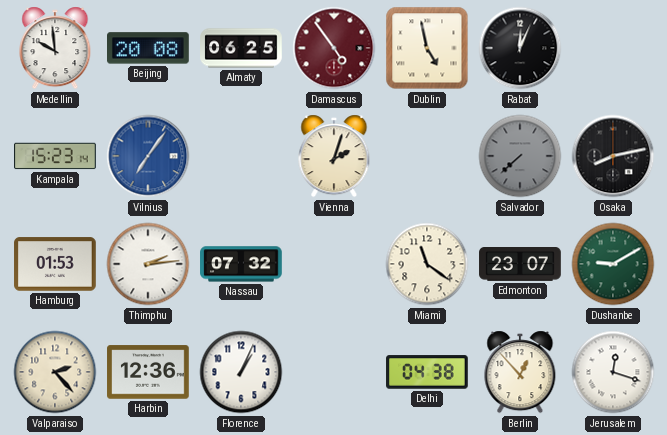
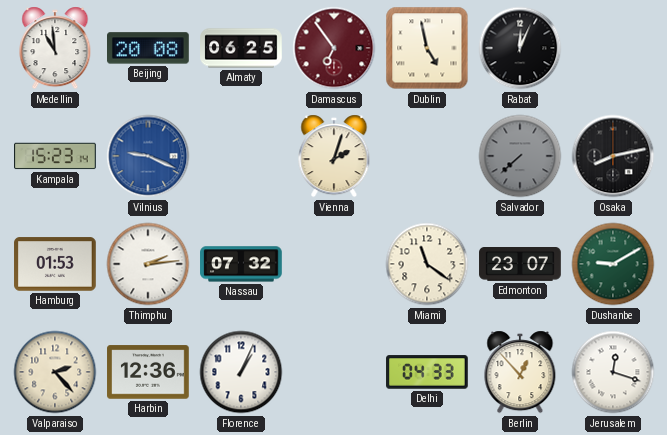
Medellin: 9:59 -> 10:59 (55, 48)
Damascus: 4:54 -> 6:54 (334, 48)
Vilnius: 7:06 -> 9:19 (148, 156)
Delhi: 04:38 -> 04:33 (427, 372)
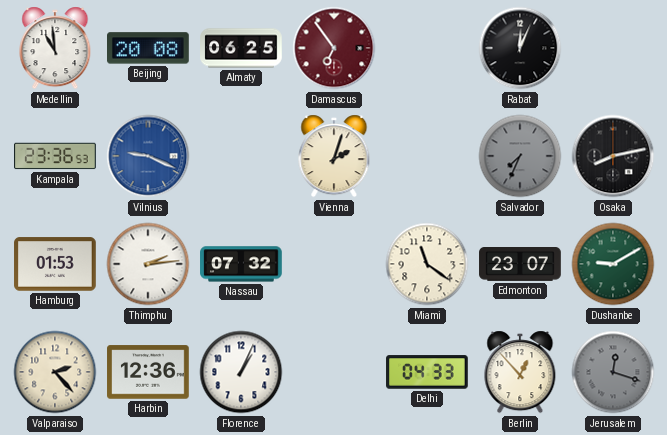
Dublin: 4:58 -> none (427, 48)
Kampala: 15:23 -> 23:36 (55, 156)
Salvador: 7:38 -> 7:34 (520, 156)
Jerusalem dial: white -> grey (613, 372)
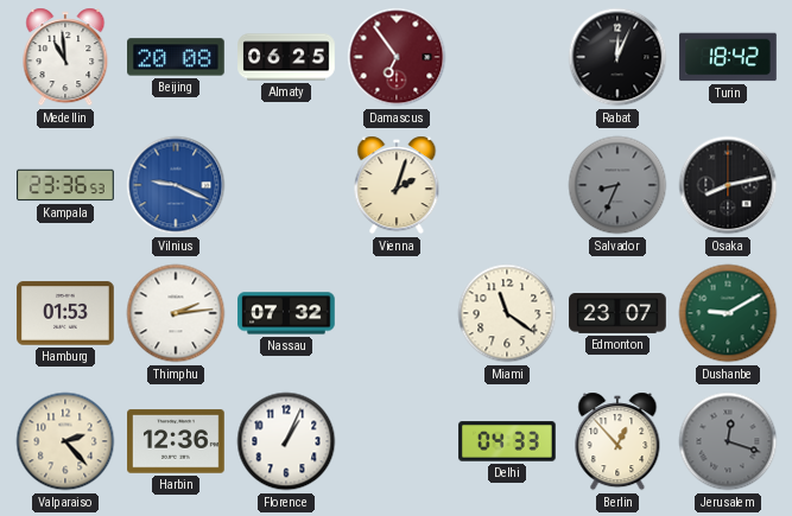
Turin: none -> 18:42 (728, 57)
Salvador: 7:34 -> 8:34 (617, 185)
